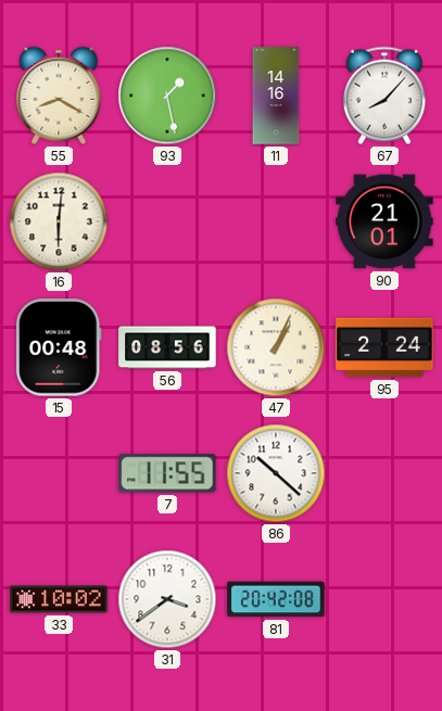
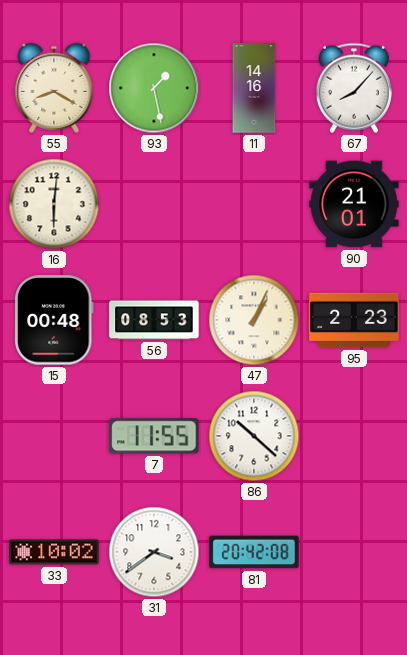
56: 08:56 -> 08:53 (154, 320)
95: 2:24 -> 2:23 (354, 320)
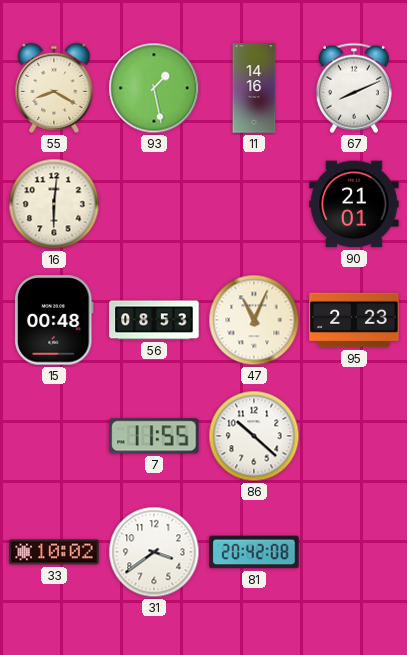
67: 8:07 -> 8:11 (354, 88)
47: 1:04 -> 11:04 (254, 320)
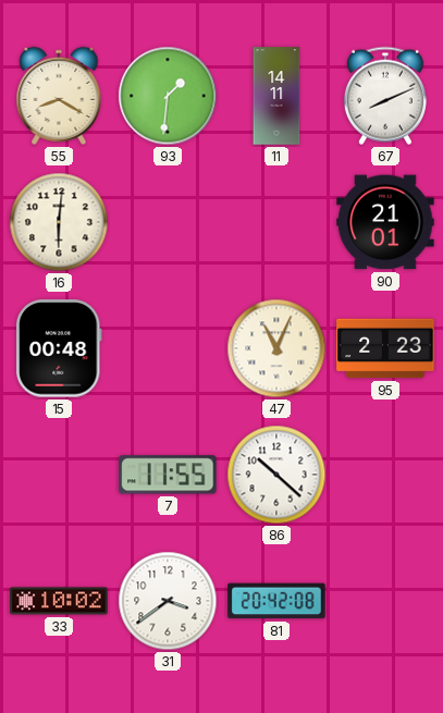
93: 1:28 -> 1:31 (168, 96)
11: 14:16 -> 14:11 (276, 96)
56: 08:53 -> none (154, 320)
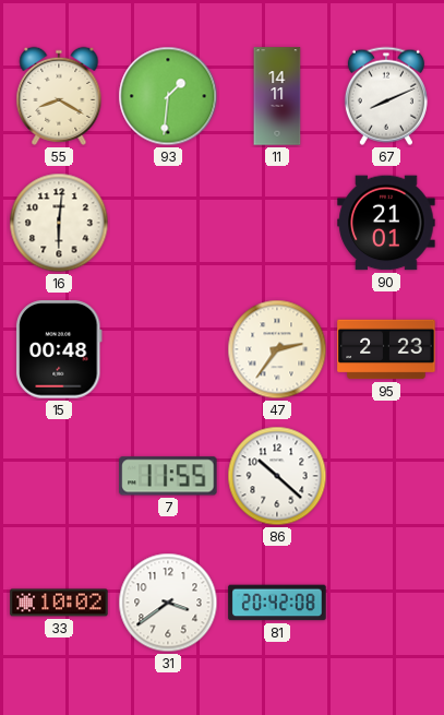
47: 11:04 -> 2:36 (277, 349)
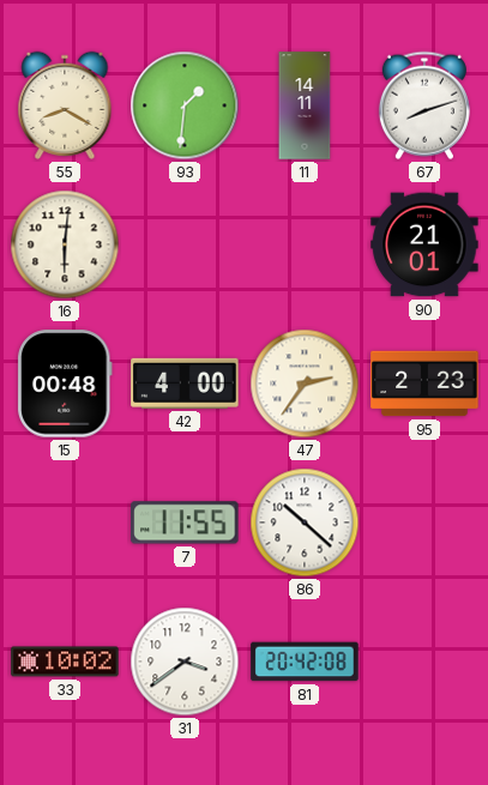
67: 8:11 -> 8:12 (424, 105)
42: none -> 4:00 (185, 384)
